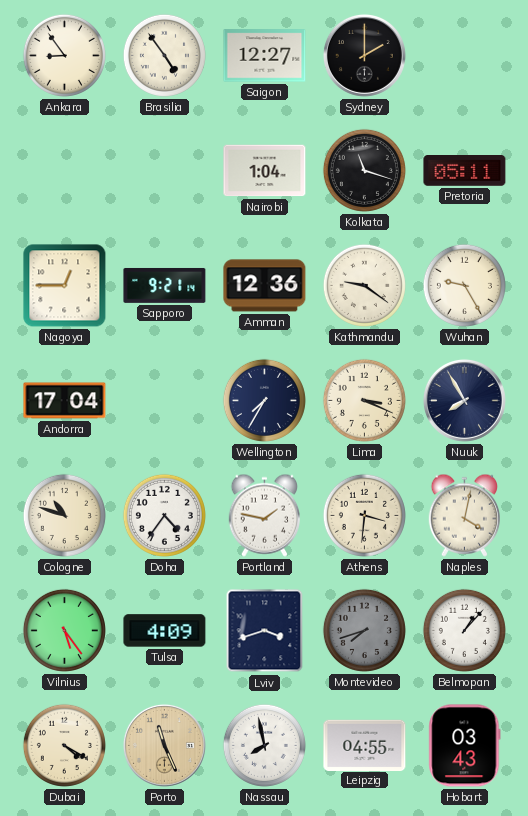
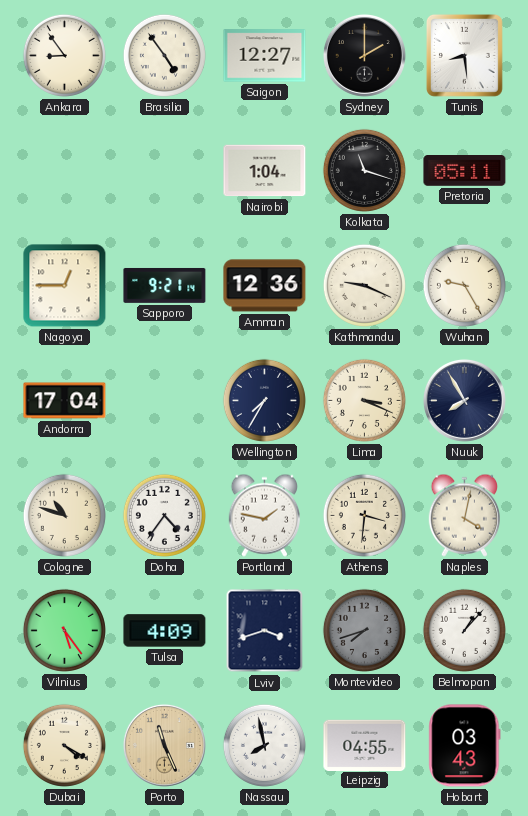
Tunis: none -> 8:29 (464, 55)
Kathmandu: 9:21 -> 9:19 (364, 285)
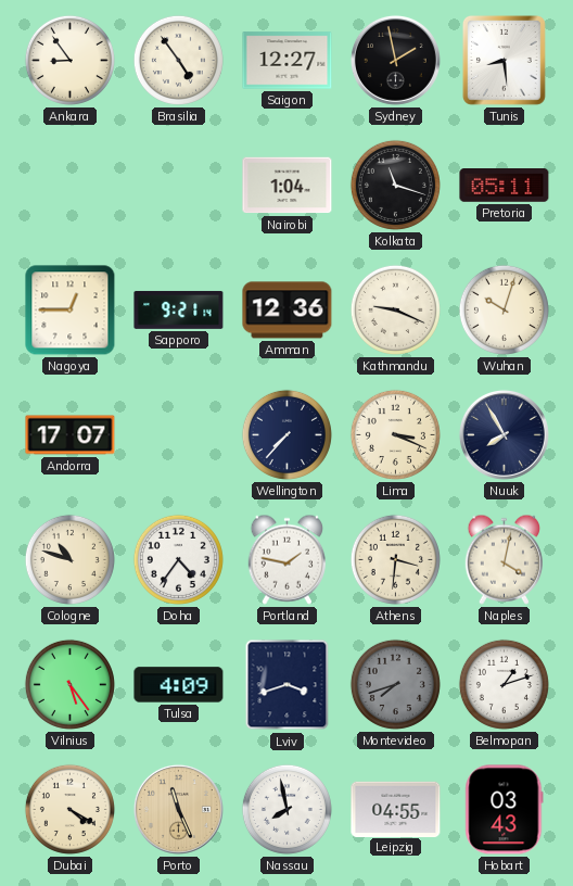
Sydney: 2:00 -> 1:58 (395, 60)
Wuhan: 9:25 -> 10:03 (504, 309)
Andorra: 17:04 -> 17:07 (71, 435)
Wellington: 7:35 -> 7:37 (286, 434)
Belmopan: 1:07 -> 1:12 (504, 684)
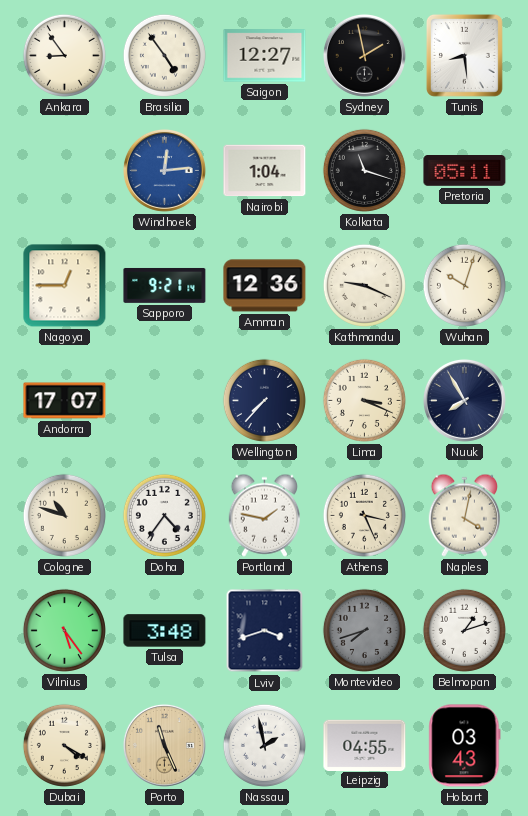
Windhoek: none -> 12:14 (164, 170)
Athens: 3:31 -> 3:26 (364, 515)
Tulsa: 4:09 -> 3:48 (165, 631)
Nassau: 7:58 -> 1:58 (264, 745)
